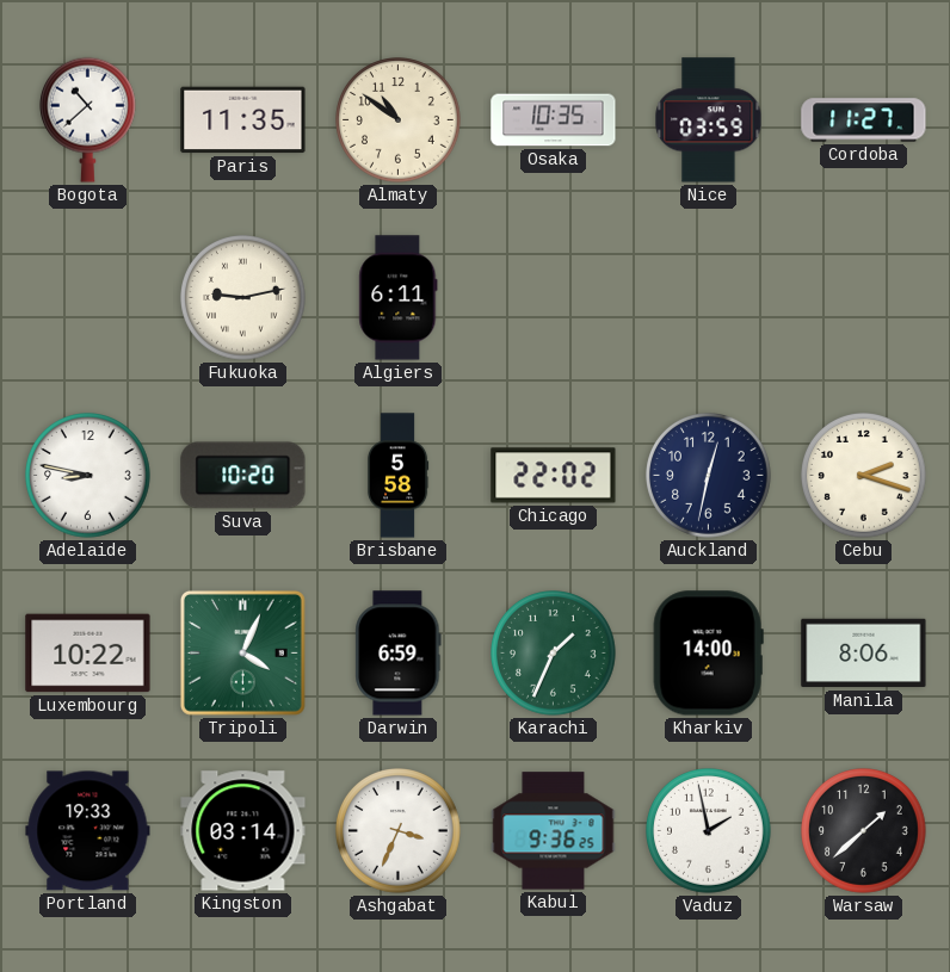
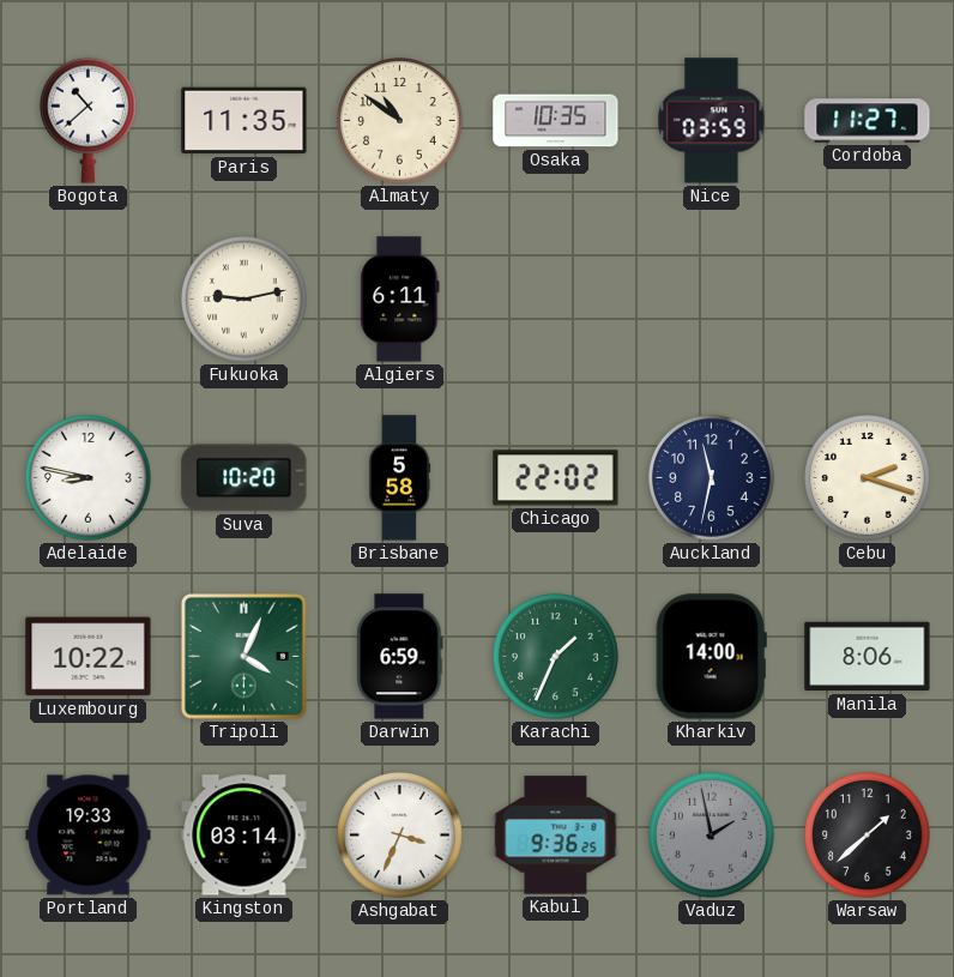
Auckland: 12:32 -> 11:32 (712, 478)
Vaduz dial: white -> grey (712, 836)
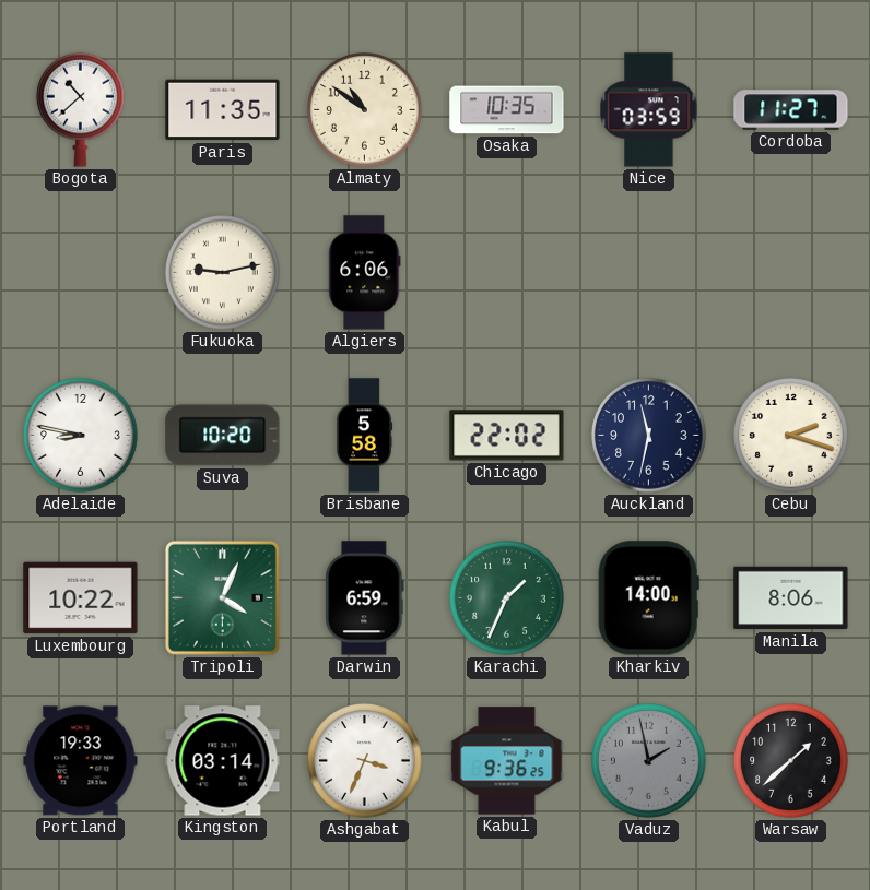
Algiers: 6:11 -> 6:06 (365, 273)
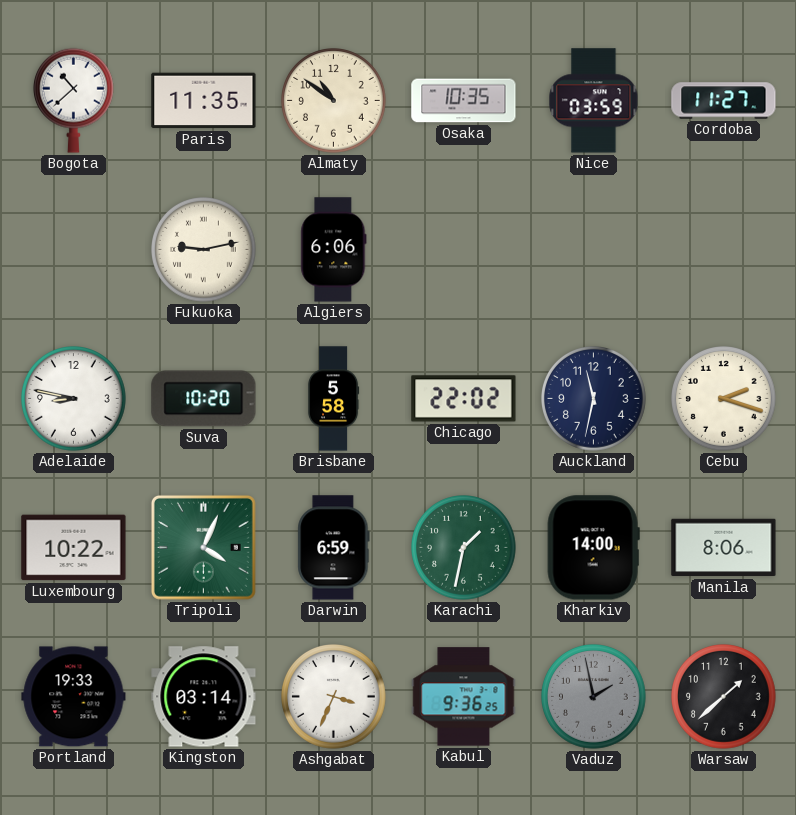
Karachi: 1:34 -> 1:32 (464, 548)
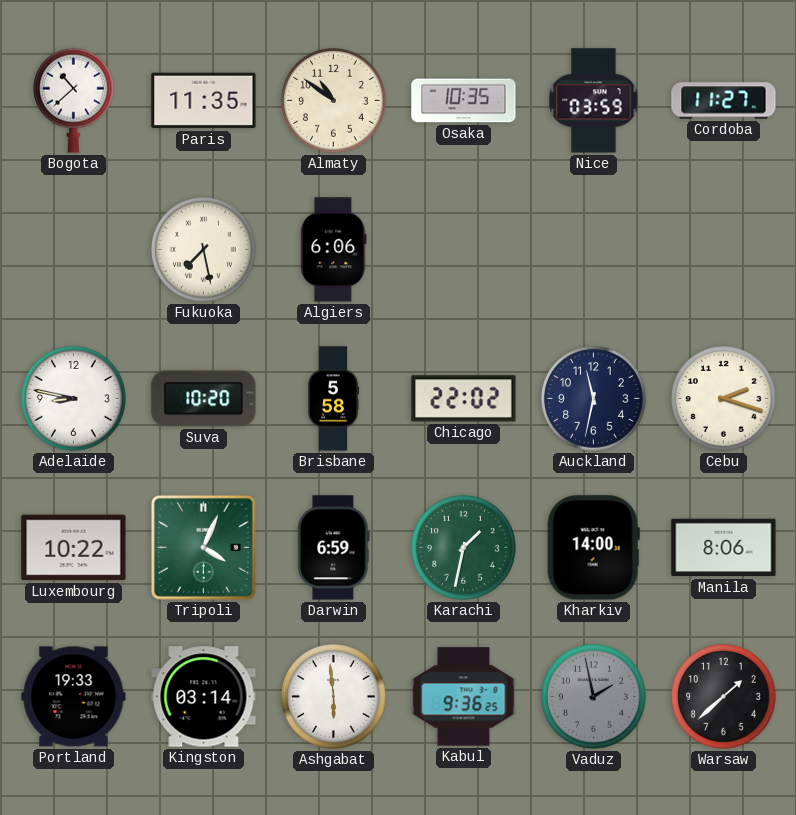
Fukuoka: 9:13 -> 7:28 (204, 250)
Ashgabat: 3:34 -> 5:59 (334, 697)
